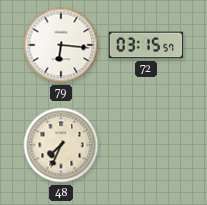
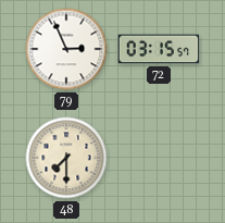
79: 6:16 -> 2:56 (66, 49)
48: 7:34 -> 7:30 (66, 158)
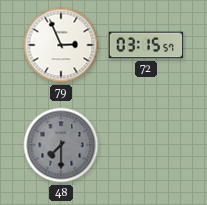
48 dial: cream -> grey (61, 145)
